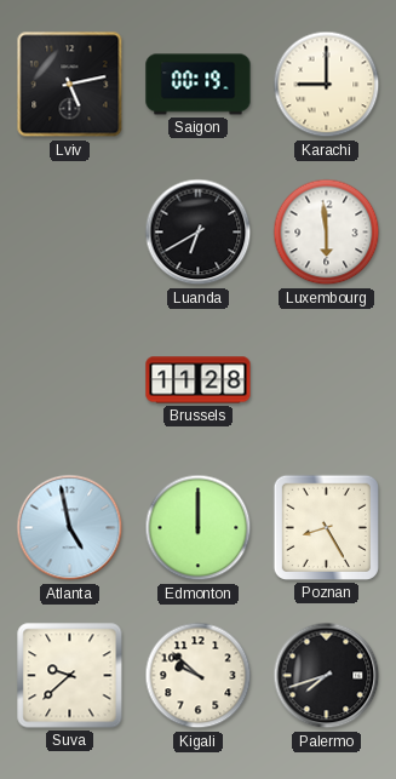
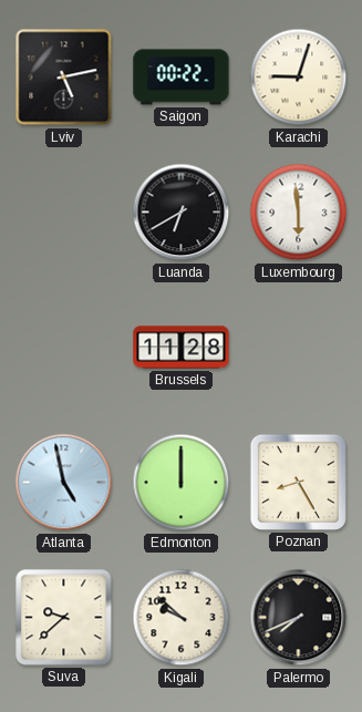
Saigon: 00:19 -> 00:22 (182, 78)
Karachi: 9:00 -> 9:03 (299, 78)
Palermo: 7:42 -> 7:41 (299, 618)
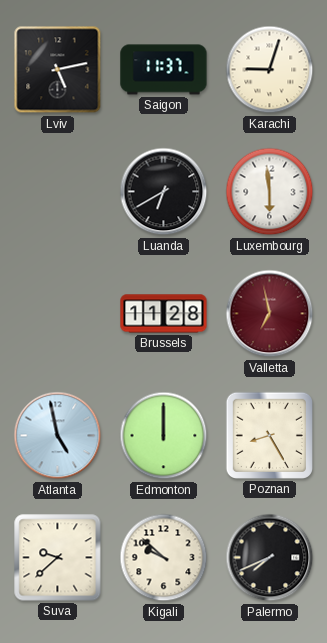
Saigon: 00:22 -> 11:37 (164, 70)
Valletta: none -> 6:58 (270, 314)
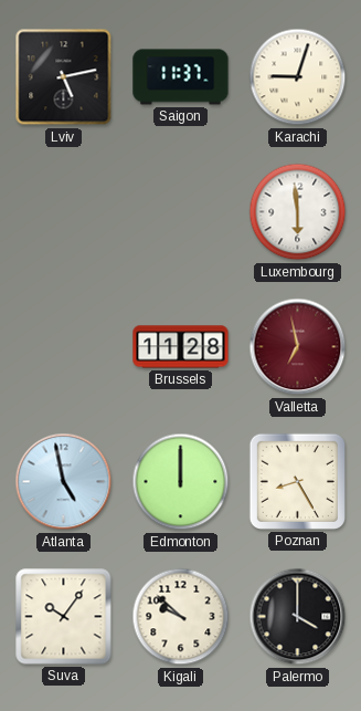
Luanda: 6:40 -> none (164, 192)
Suva: 9:38 -> 10:06 (64, 617)
Palermo: 7:41 -> 4:00 (298, 617)
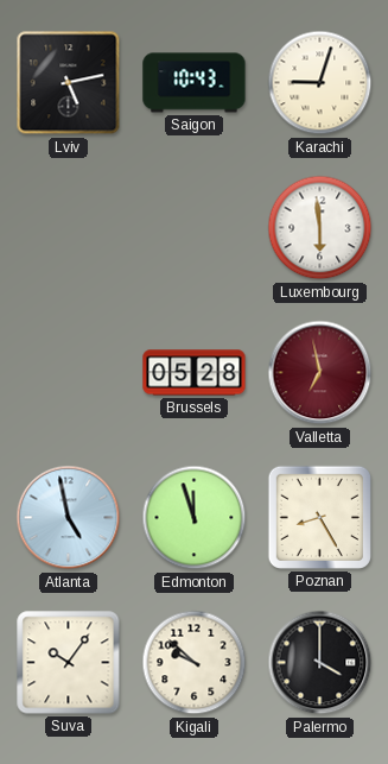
Saigon: 11:37 -> 10:43 (195, 83)
Brussels: 11:28 -> 05:28 (195, 373)
Edmonton: 12:00 -> 11:57 (195, 518)
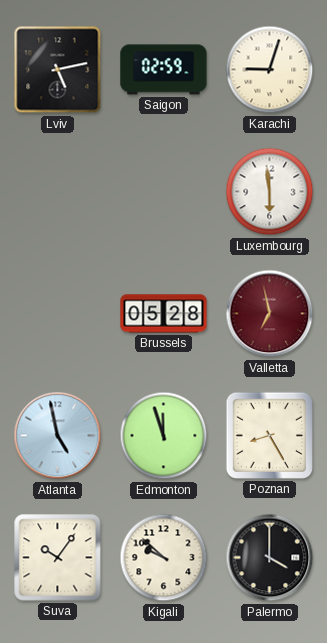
Saigon: 10:43 -> 02:59 (164, 70)
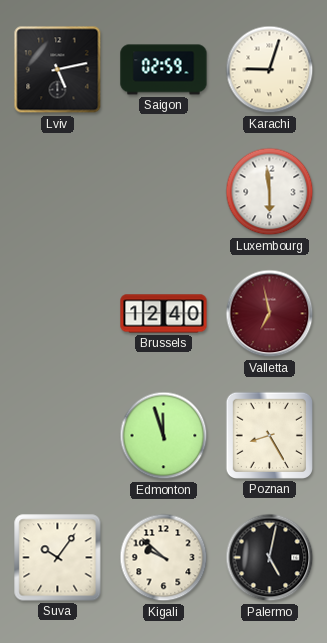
Brussels: 05:28 -> 12:40 (164, 314)
Atlanta: 4:58 -> none (58, 436)
Palermo: 4:00 -> 5:02 (270, 558)
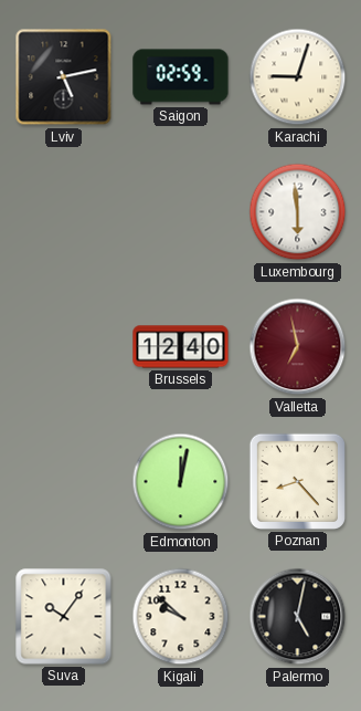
Edmonton: 11:57 -> 12:02 (181, 482)
Poznan: 8:25 -> 8:23 (297, 481)
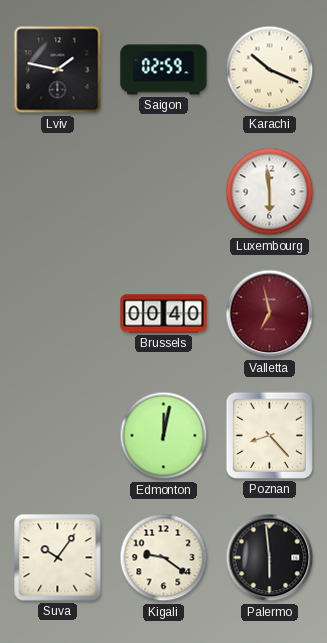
Lviv: 5:13 -> 1:47 (58, 70)
Karachi: 9:03 -> 10:19 (270, 70)
Brussels: 12:40 -> 00:40 (164, 314)
Kigali: 9:52 -> 9:21 (164, 558)
Palermo: 5:02 -> 5:59 (270, 558)
